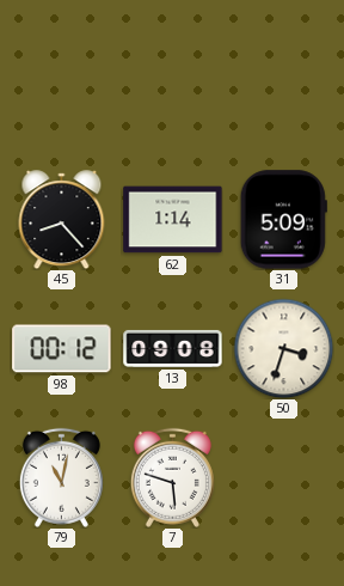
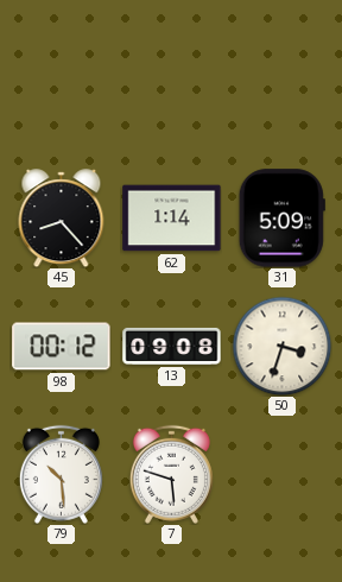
79: 11:02 -> 10:29 (61, 474)
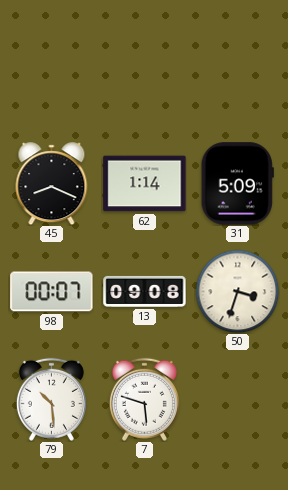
45: 8:23 -> 8:19 (52, 184)
98: 00:12 -> 00:07 (52, 292)
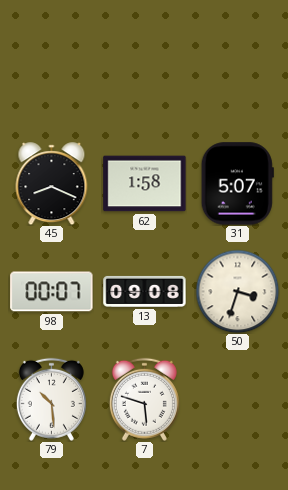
62: 1:14 -> 1:58 (145, 184)
31: 5:09 -> 5:07 (237, 184)
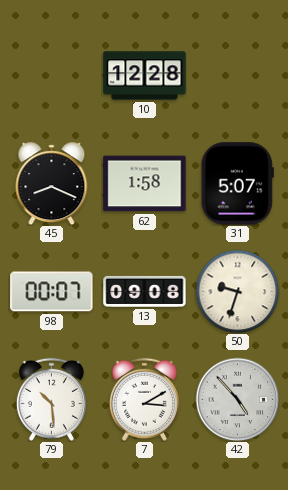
10: none -> 12:28 (145, 76)
50: 3:33 -> 9:33 (237, 291)
7: 5:48 -> 3:10 (144, 399)
42: none -> 4:53 (237, 399)
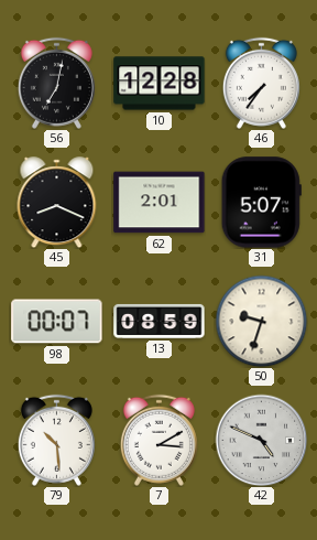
56: none -> 7:02 (56, 83)
46: none -> 7:36 (261, 83)
62: 1:58 -> 2:01 (160, 203)
13: 09:08 -> 08:59 (160, 321)
42: 4:53 -> 4:49 (261, 440)
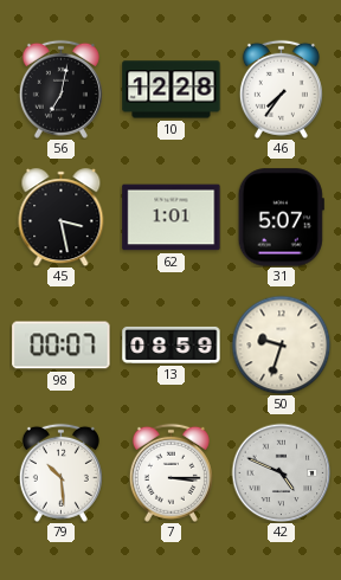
45: 8:19 -> 3:28 (62, 218)
62: 2:01 -> 1:01 (172, 218)
7: 3:10 -> 3:15 (170, 472)
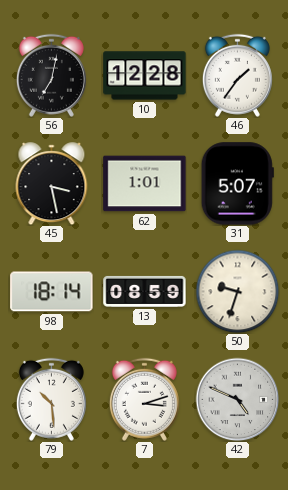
46: 7:36 -> 1:36 (237, 75)
98: 00:07 -> 18:14 (52, 292)
7: 3:15 -> 3:12 (144, 399)
